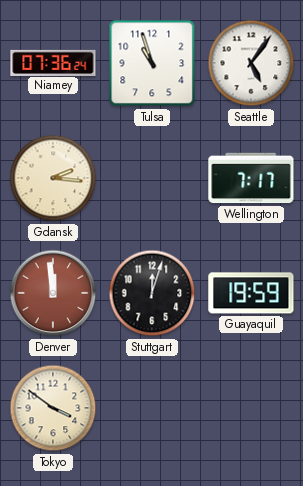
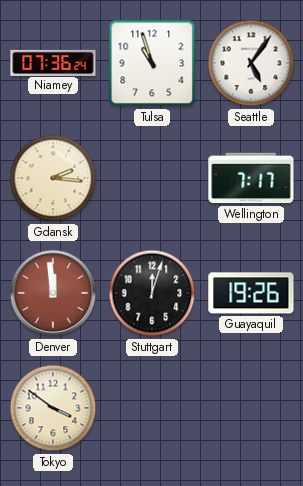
Guayaquil: 19:59 -> 19:26 (251, 293)
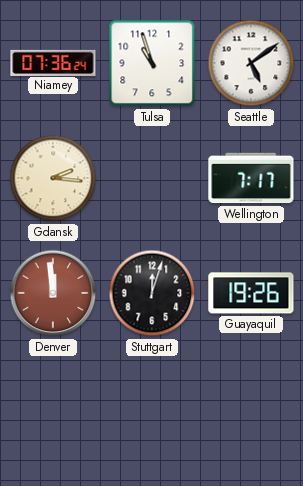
Seattle: 5:06 -> 5:09 (251, 63)
Tokyo: 3:51 -> none (53, 408)
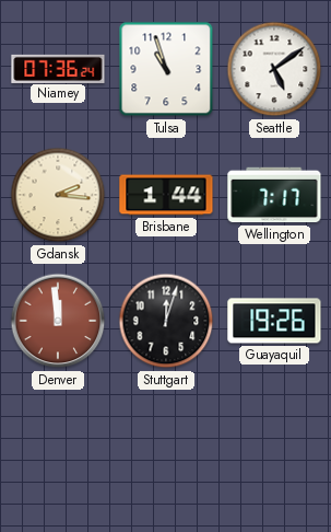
Brisbane: none -> 1:44 (166, 195)
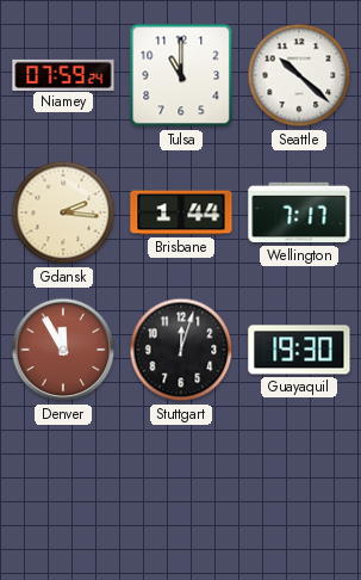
Niamey: 07:36 -> 07:59 (63, 74)
Tulsa: 10:57 -> 11:00 (181, 75)
Seattle: 5:09 -> 10:22 (299, 75)
Denver: 11:59 -> 11:55 (63, 350)
Guayaquil: 19:26 -> 19:30 (299, 350)
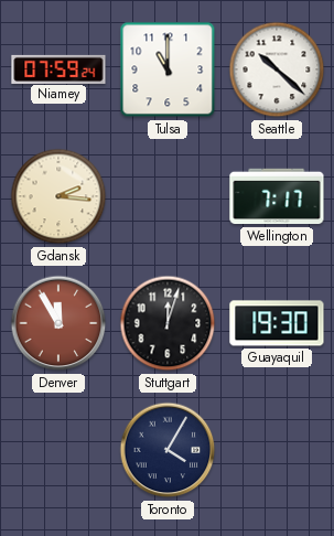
Brisbane: 1:44 -> none (181, 212)
Toronto: none -> 4:05 (168, 450)
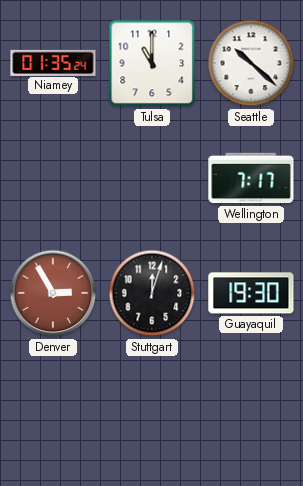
Niamey: 07:59 -> 01:35 (53, 62)
Gdansk: 2:16 -> none (58, 196)
Denver: 11:55 -> 2:55 (53, 293)
Toronto: 4:05 -> none (168, 450)
